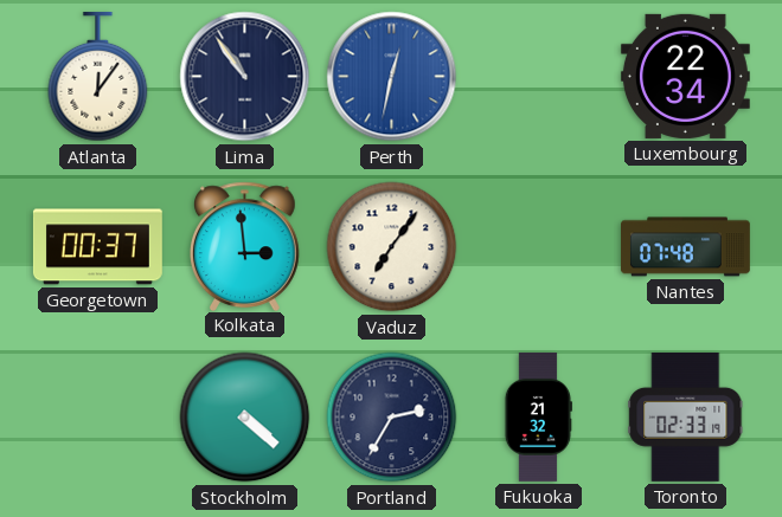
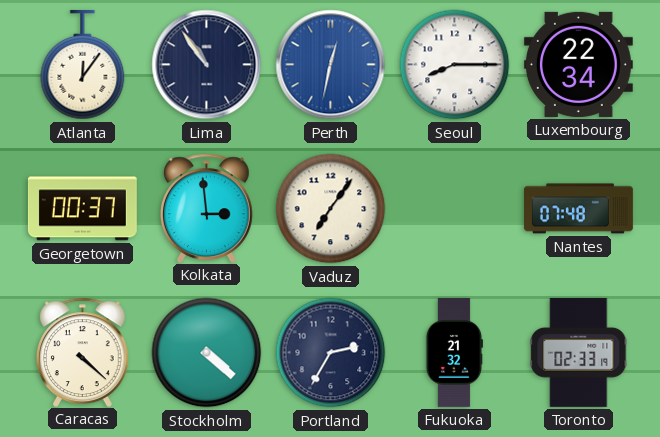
Seoul: none -> 8:15 (455, 65)
Caracas: none -> 4:22 (83, 352)
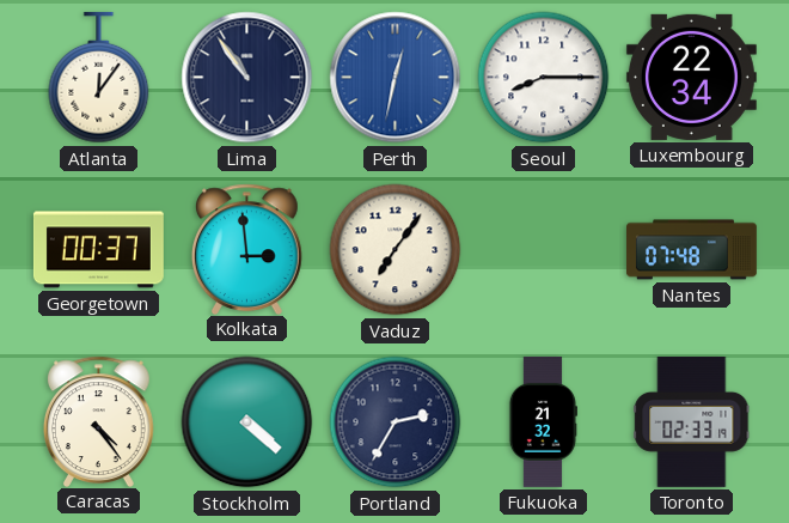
Caracas: 4:22 -> 4:24 (99, 421)
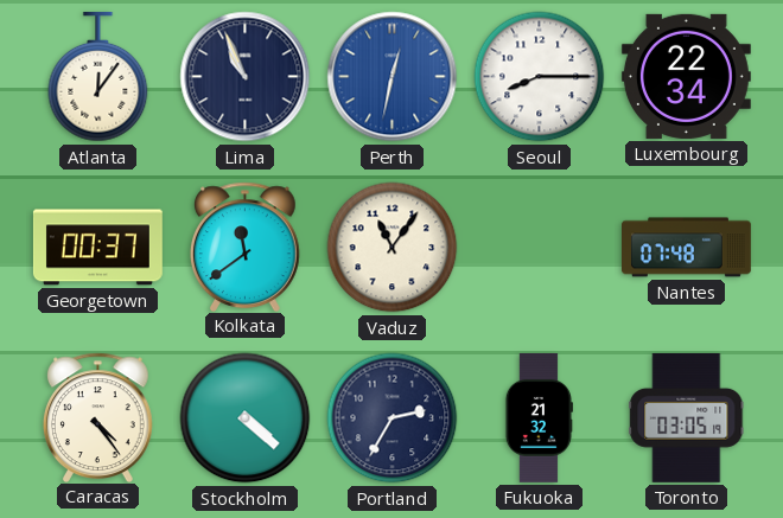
Lima: 10:54 -> 10:56 (246, 77)
Kolkata: 2:59 -> 11:39 (246, 247)
Vaduz: 7:06 -> 11:06 (393, 248)
Toronto: 02:33 -> 03:05 (687, 417)
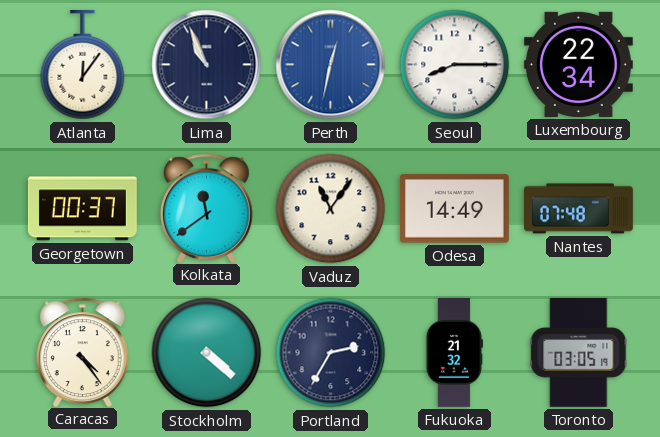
Odesa: none -> 14:49 (454, 209)
